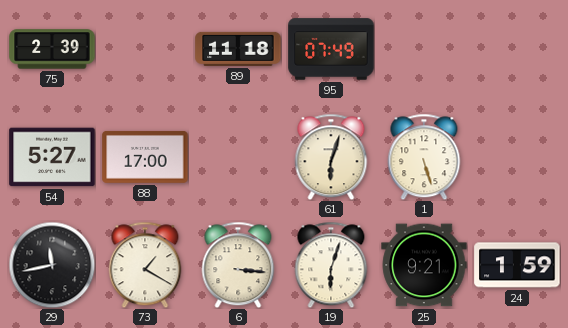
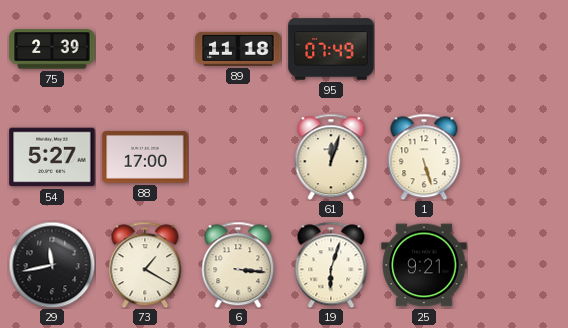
61: 6:03 -> 12:03 (331, 157)
24: 1:59 -> none (517, 265)
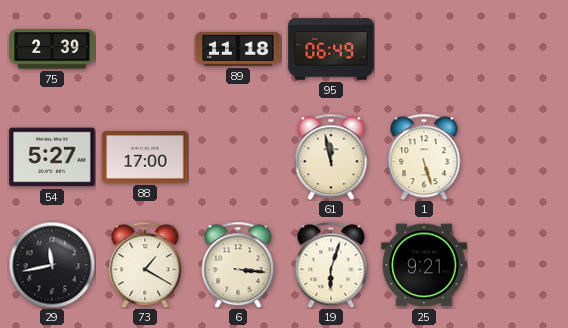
95: 07:49 -> 06:49 (331, 49)
61: 12:03 -> 11:58 (331, 157)
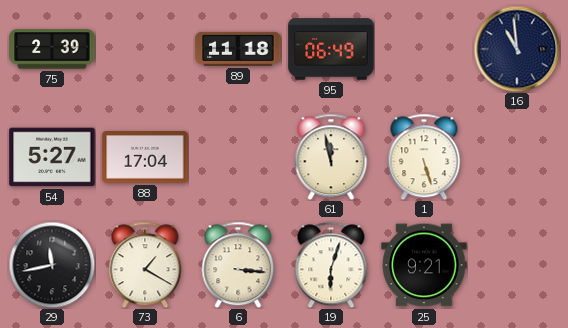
16: none -> 10:59 (517, 49)
88: 17:00 -> 17:04 (145, 157)
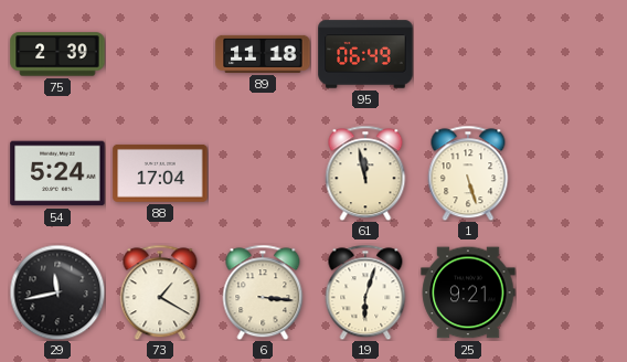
16: 10:59 -> none (517, 49)
54: 5:27 -> 5:24 (57, 173)
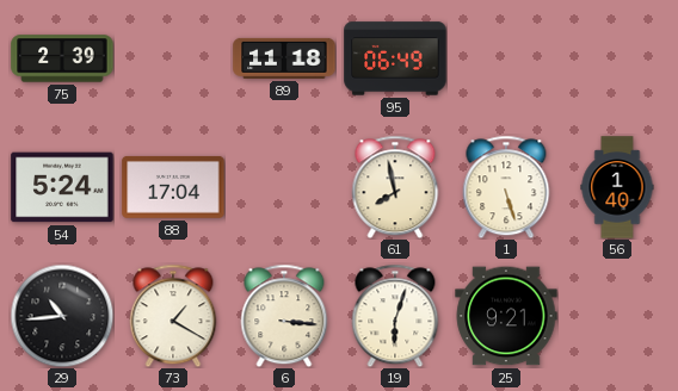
61: 11:58 -> 7:58 (395, 187)
56: none -> 1:40 (617, 187)
29: 11:43 -> 10:44 (62, 316)
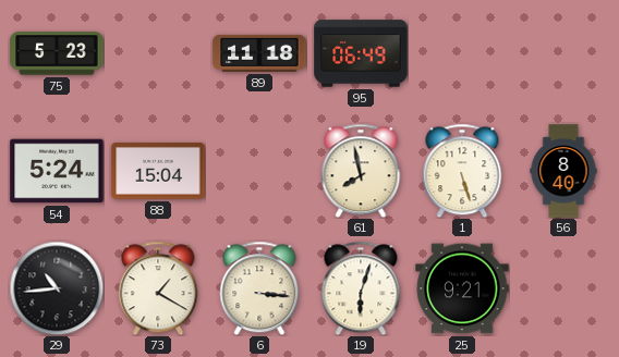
75: 2:39 -> 5:23 (57, 53)
88: 17:04 -> 15:04 (158, 171)
56: 1:40 -> 8:40 (563, 171)
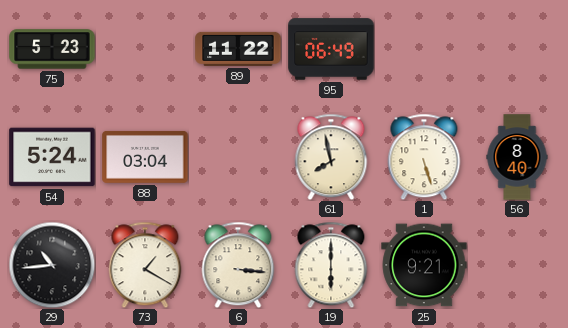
89: 11:18 -> 11:22 (238, 49)
88: 15:04 -> 03:04 (145, 157)
19: 6:03 -> 6:00 (331, 265)
